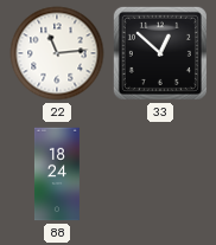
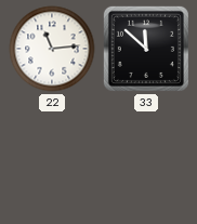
33: 12:52 -> 11:52 (146, 49)
88: 18:24 -> none (57, 174)
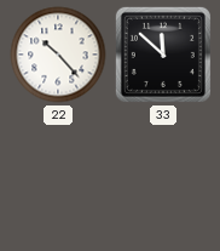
22: 11:14 -> 10:23 (58, 55)
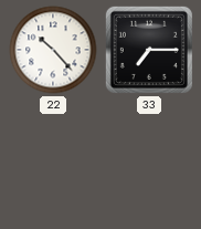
33: 11:52 -> 7:15 (149, 50)
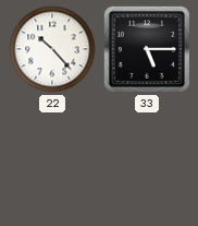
33: 7:15 -> 5:15 (147, 49)
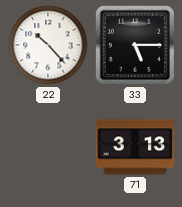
71: none -> 3:13 (135, 147)
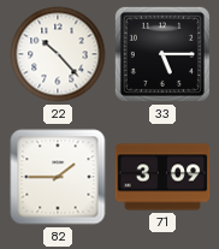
82: none -> 1:45 (58, 177)
71: 3:13 -> 3:09 (162, 177)
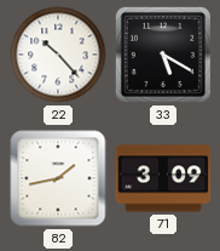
33: 5:15 -> 5:20 (163, 55)
82: 1:45 -> 1:43 (58, 178)
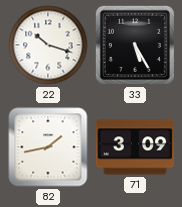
22: 10:23 -> 10:18 (48, 45)
33: 5:20 -> 5:25 (135, 45)
